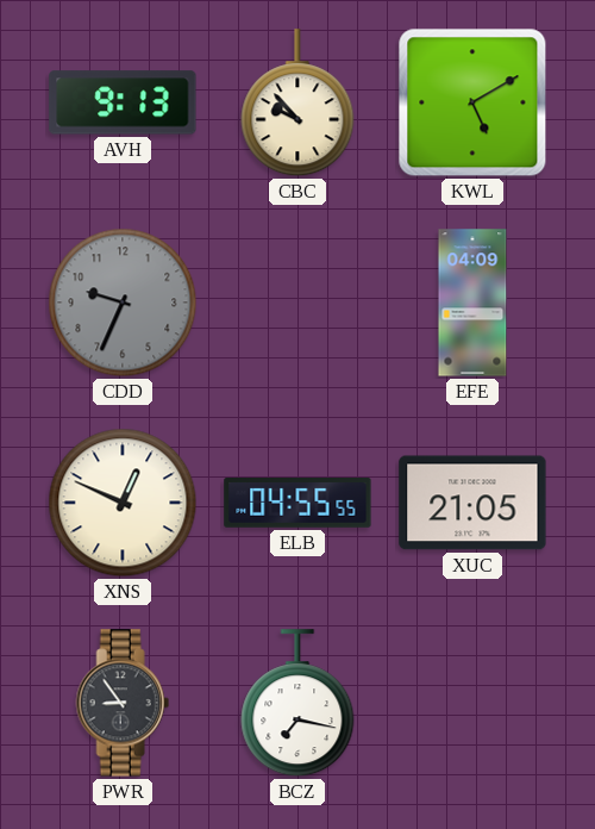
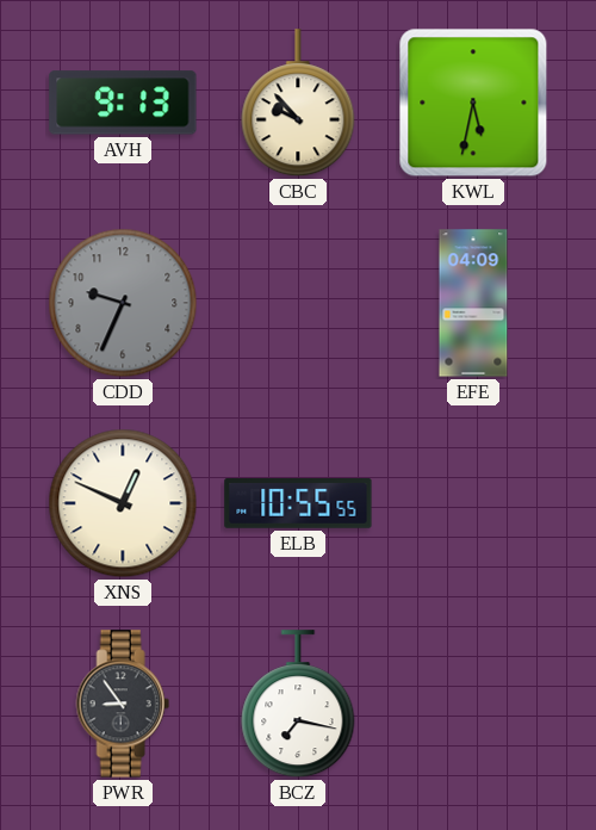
KWL: 5:10 -> 5:32 (473, 103)
ELB: 04:55 -> 10:55 (298, 504)
XUC: 21:05 -> none (472, 503)
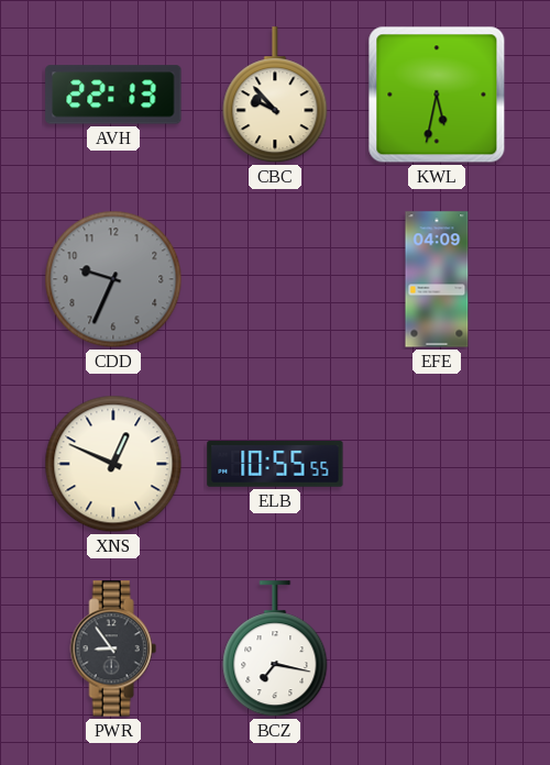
AVH: 9:13 -> 22:13 (113, 95)
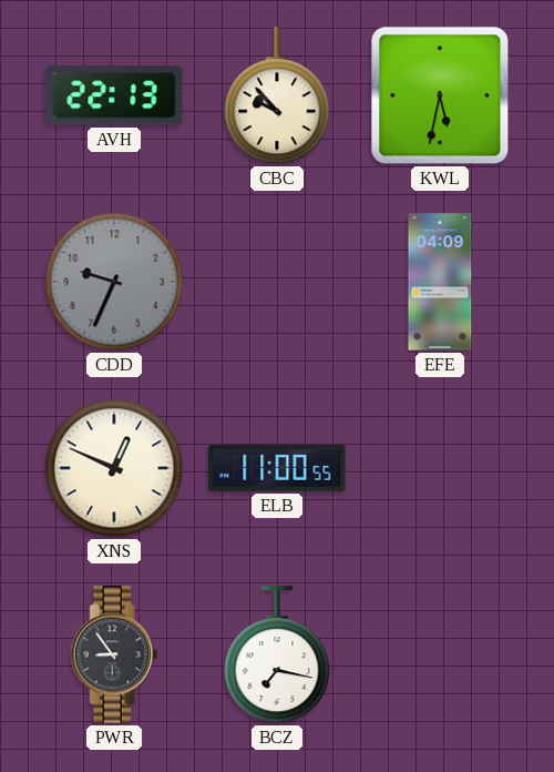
ELB: 10:55 -> 11:00 (277, 469)
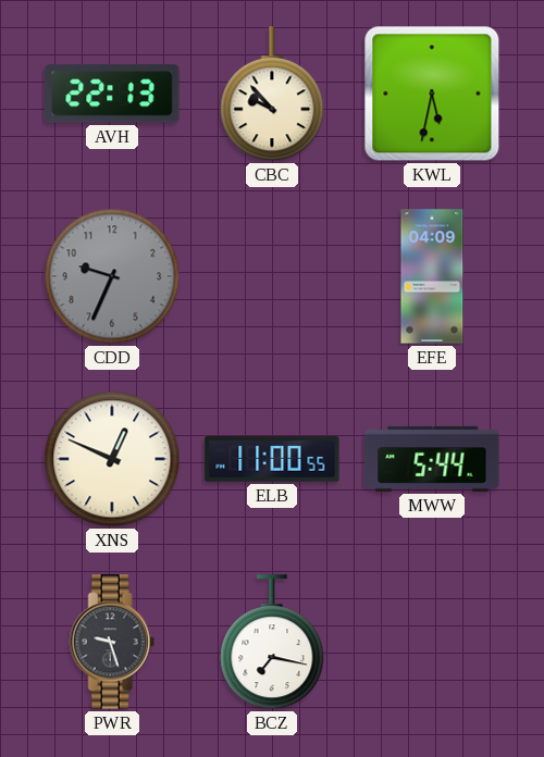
MWW: none -> 5:44 (432, 459)
PWR: 8:54 -> 9:27 (112, 642)
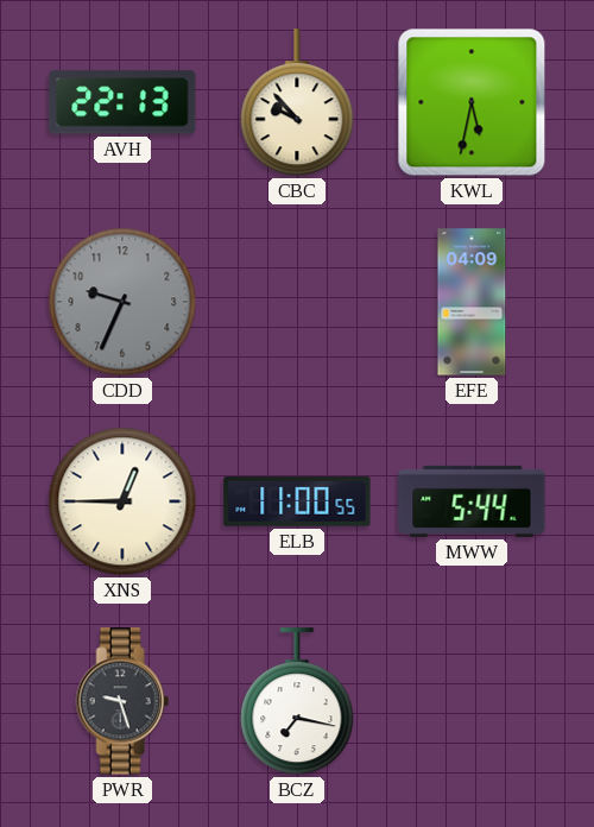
XNS: 12:49 -> 12:45 (122, 501)
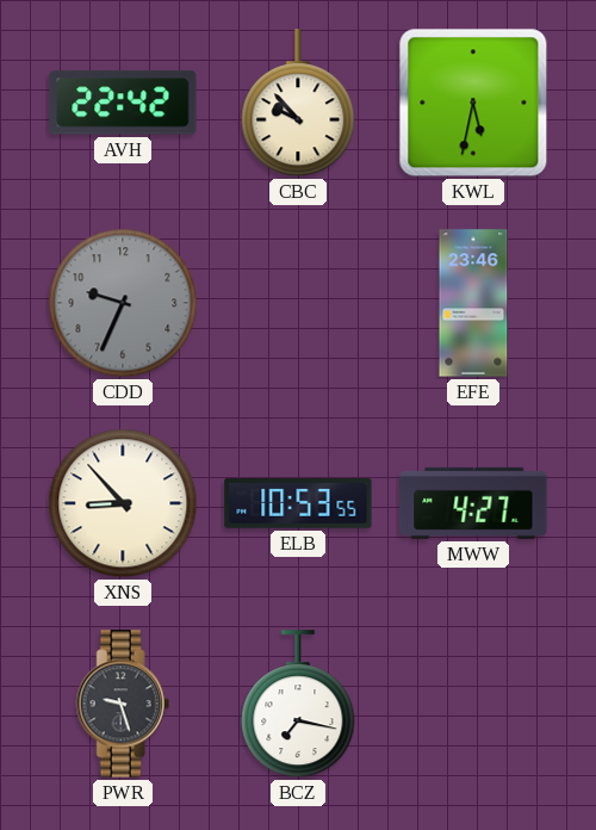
AVH: 22:13 -> 22:42 (123, 103)
EFE: 04:09 -> 23:46 (473, 303)
XNS: 12:45 -> 8:53 (123, 503)
ELB: 11:00 -> 10:53 (298, 504)
MWW: 5:44 -> 4:27 (473, 503)
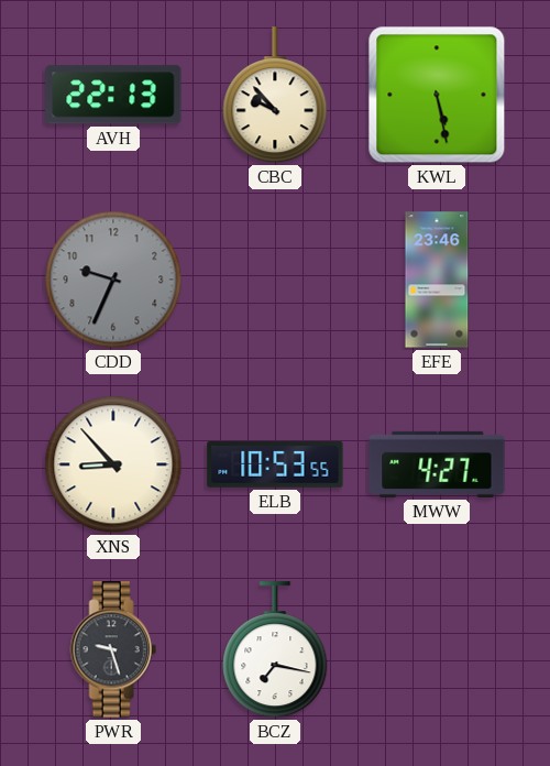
AVH: 22:42 -> 22:13 (113, 95)
KWL: 5:32 -> 5:28 (437, 95)
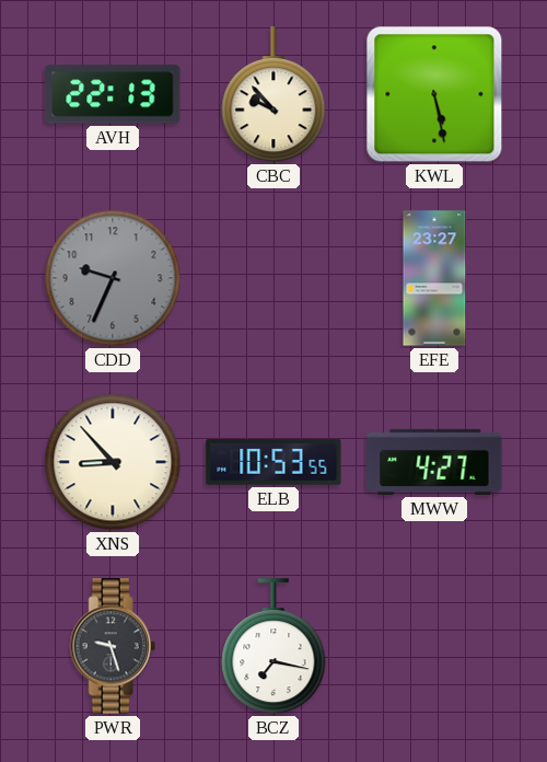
EFE: 23:46 -> 23:27 (434, 278)
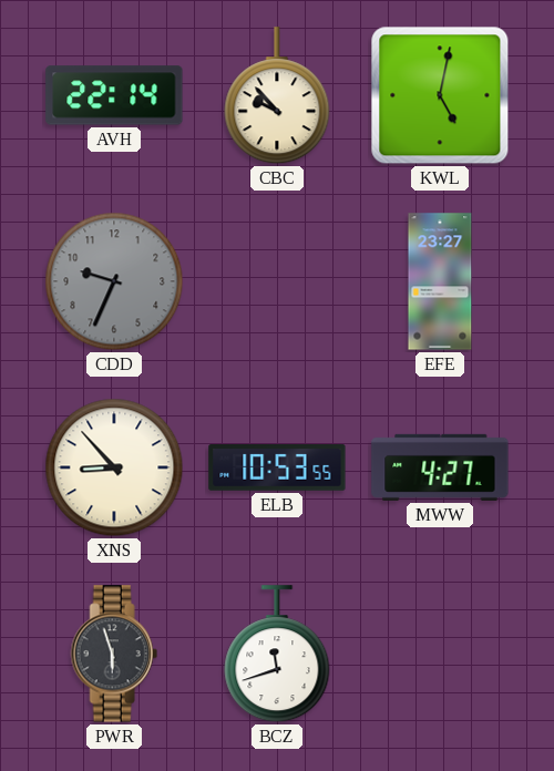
AVH: 22:13 -> 22:14 (114, 95)
KWL: 5:28 -> 5:02 (440, 95)
PWR: 9:27 -> 5:57 (114, 654)
BCZ: 7:17 -> 11:42 (277, 655)
